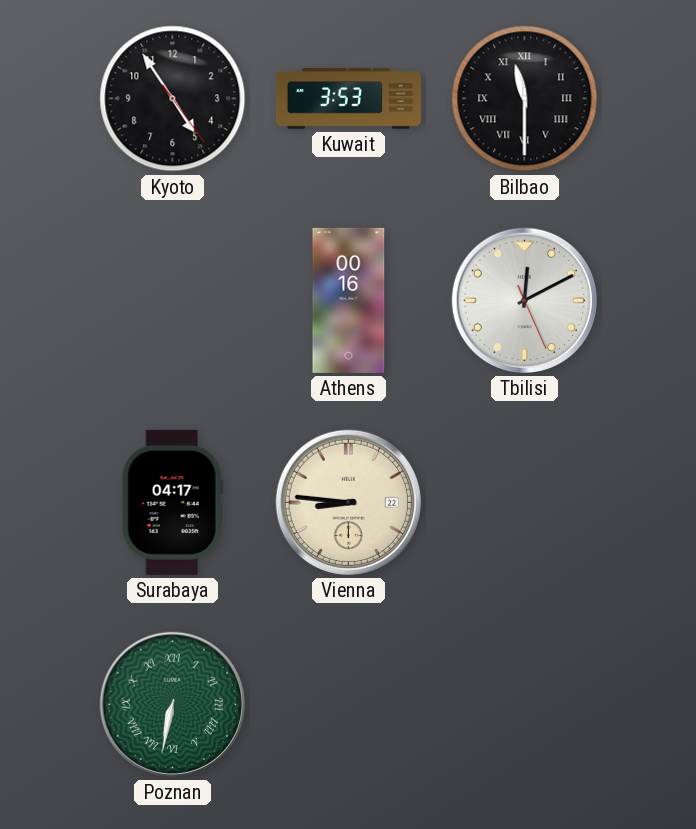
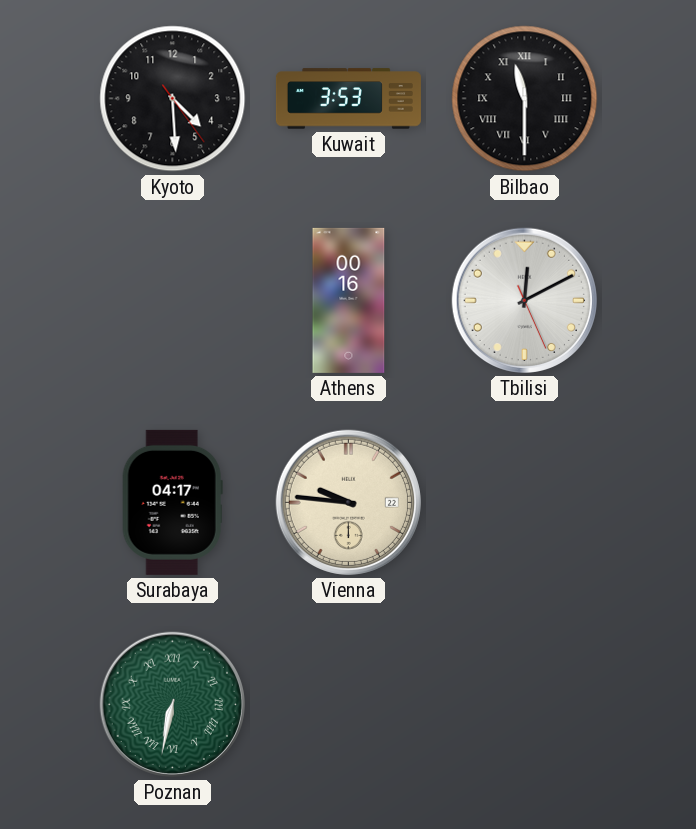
Kyoto: 4:54 -> 4:29 (173, 99)
Vienna: 8:46 -> 9:46 (348, 502)
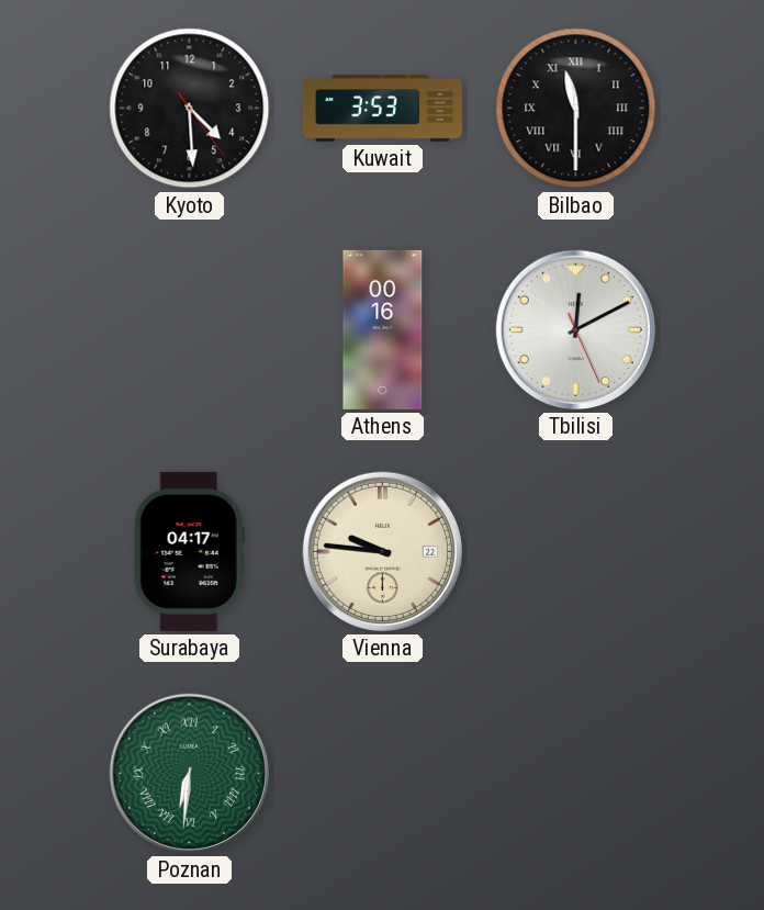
Poznan: 6:32 -> 6:31 (189, 773)
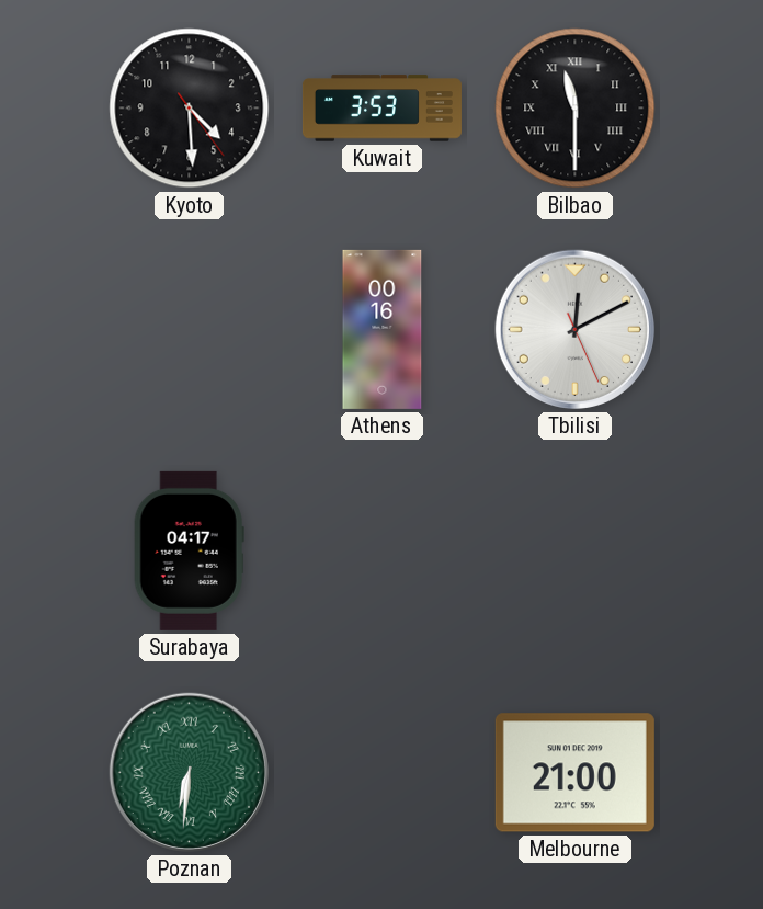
Vienna: 9:46 -> none (382, 551)
Melbourne: none -> 21:00 (574, 773)
